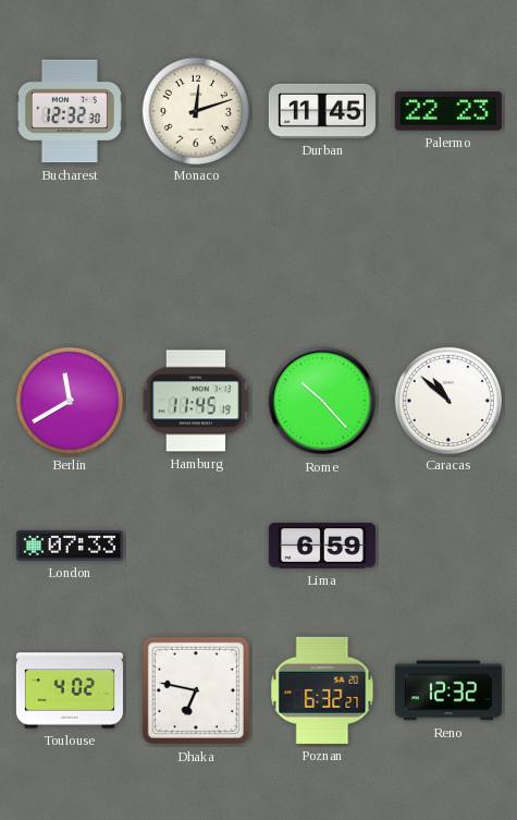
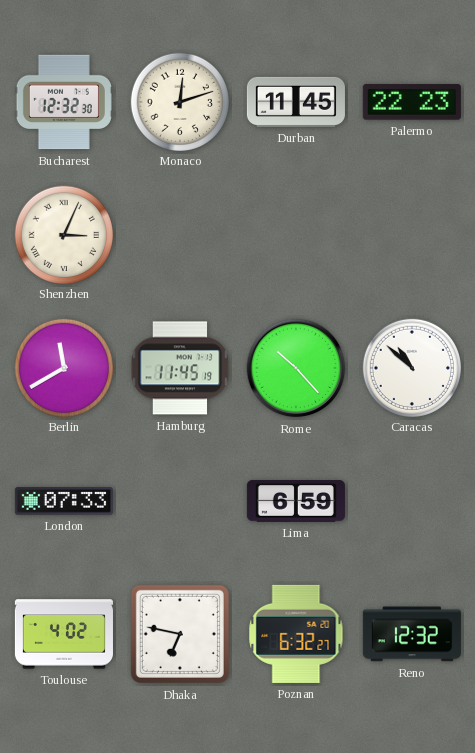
Shenzhen: none -> 3:04 (63, 234)
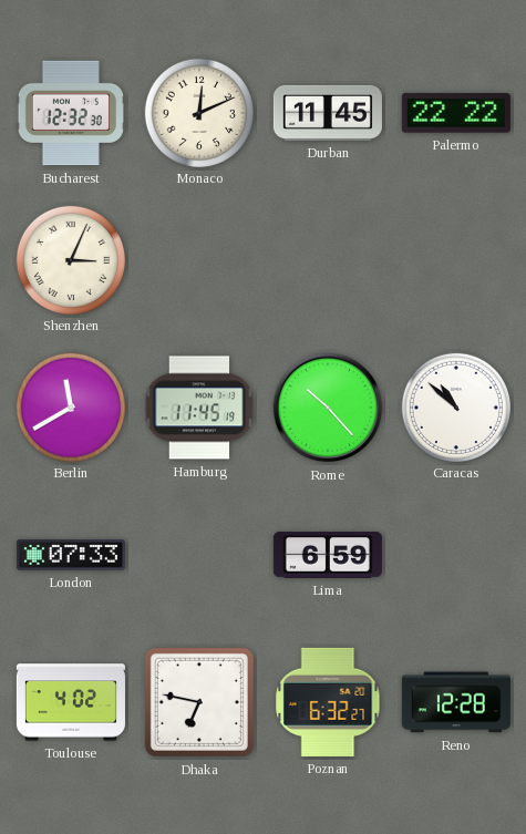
Monaco: 12:12 -> 12:11 (198, 112)
Palermo: 22:23 -> 22:22 (456, 113)
Reno: 12:32 -> 12:28 (456, 702)
